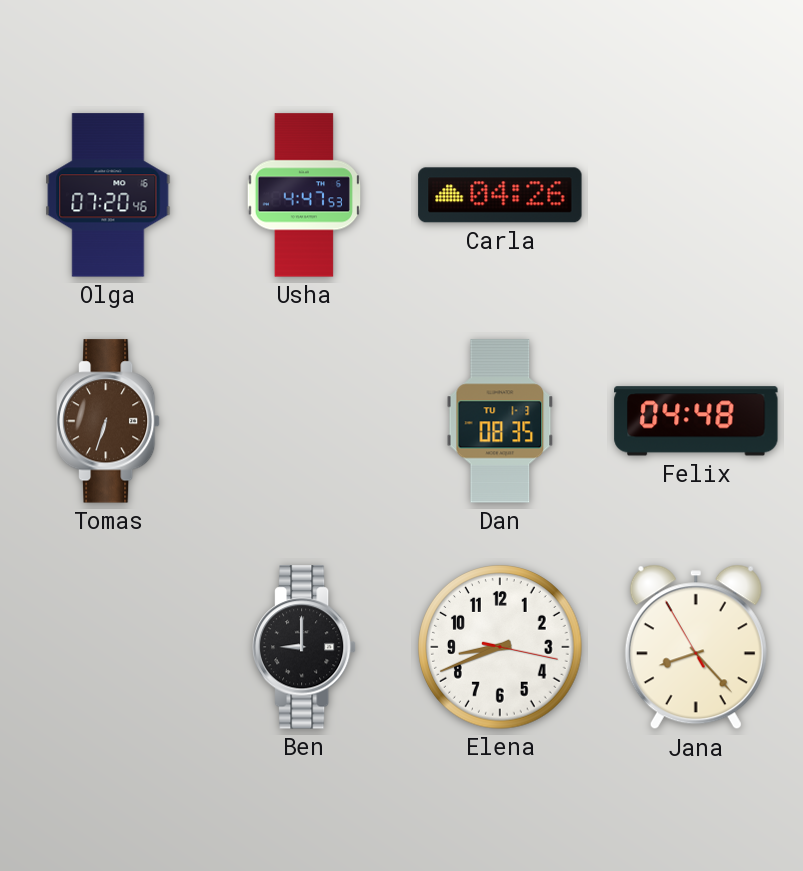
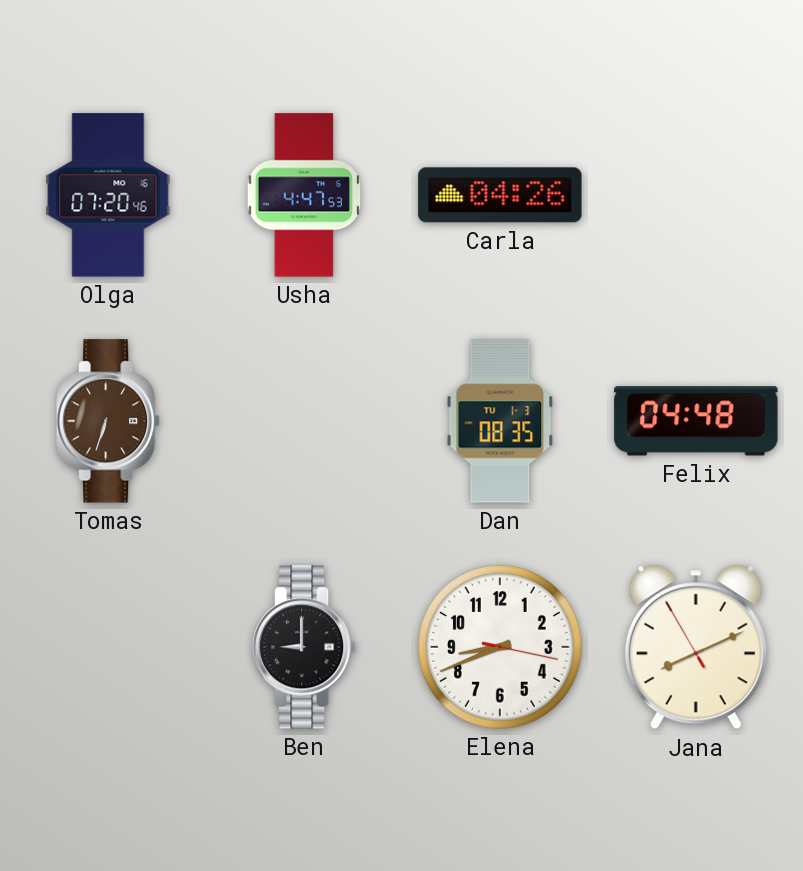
Jana: 8:22 -> 8:10 (696, 647)
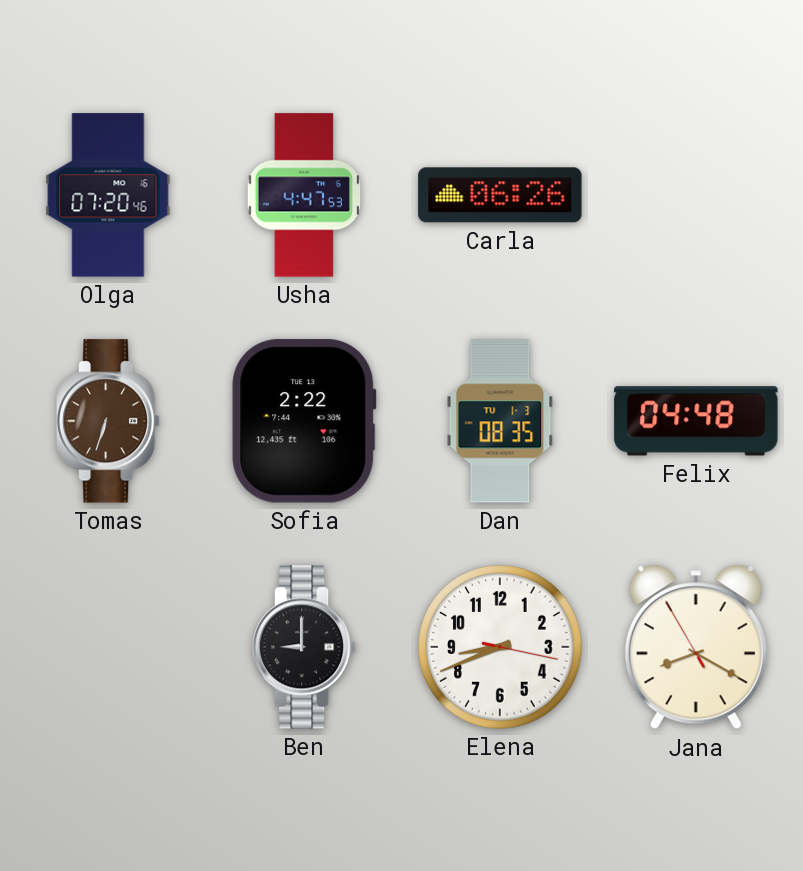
Carla: 04:26 -> 06:26 (500, 195)
Sofia: none -> 2:22 (304, 421)
Jana: 8:10 -> 8:19 (696, 647)
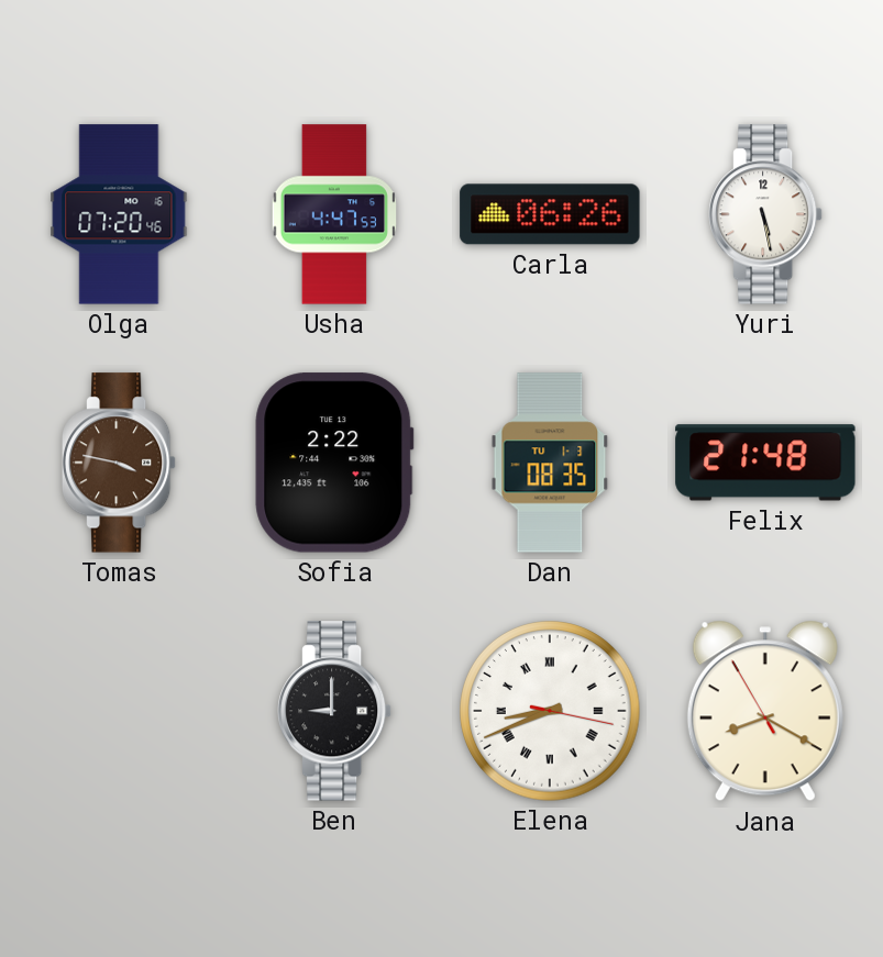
Yuri: none -> 5:28 (765, 214)
Tomas: 6:33 -> 3:47 (119, 463)
Felix: 04:48 -> 21:48 (765, 463)
Elena numerals: Arabic -> Roman (550, 711)
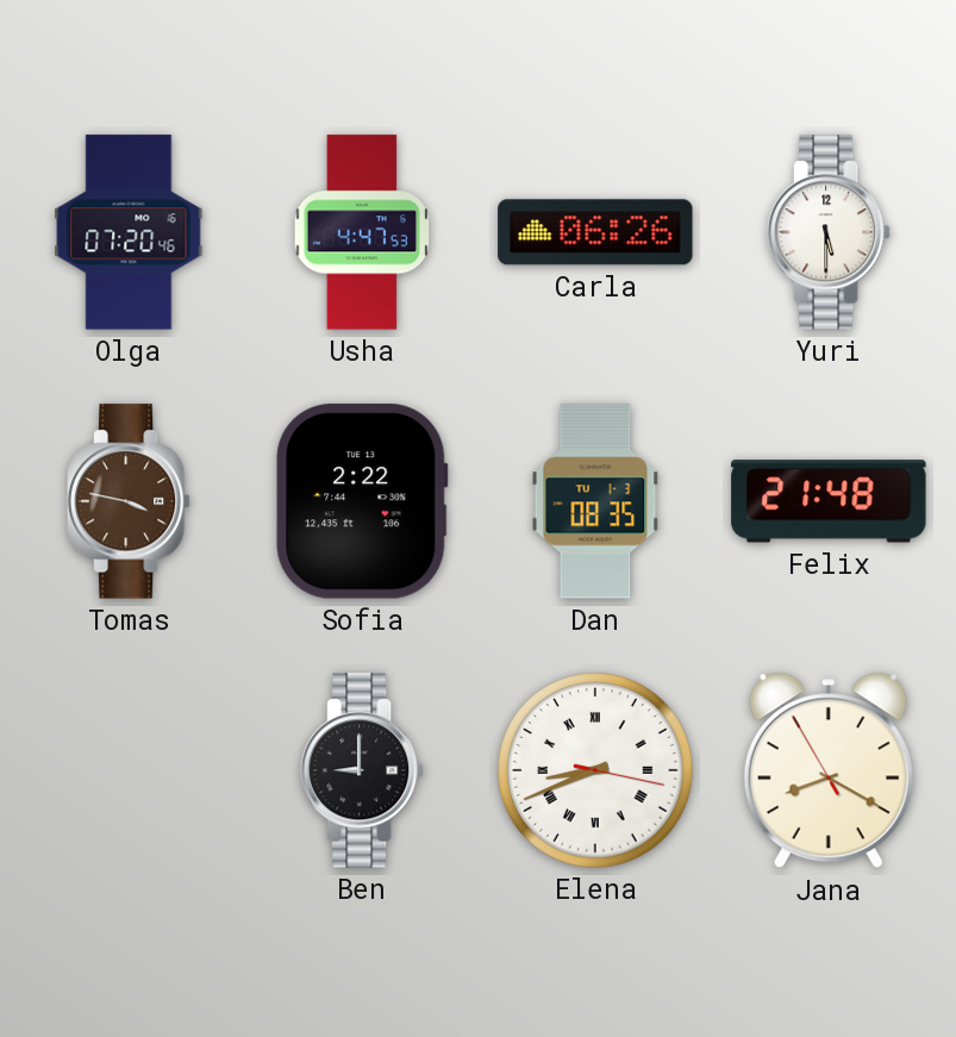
Yuri: 5:28 -> 5:30 (829, 232)
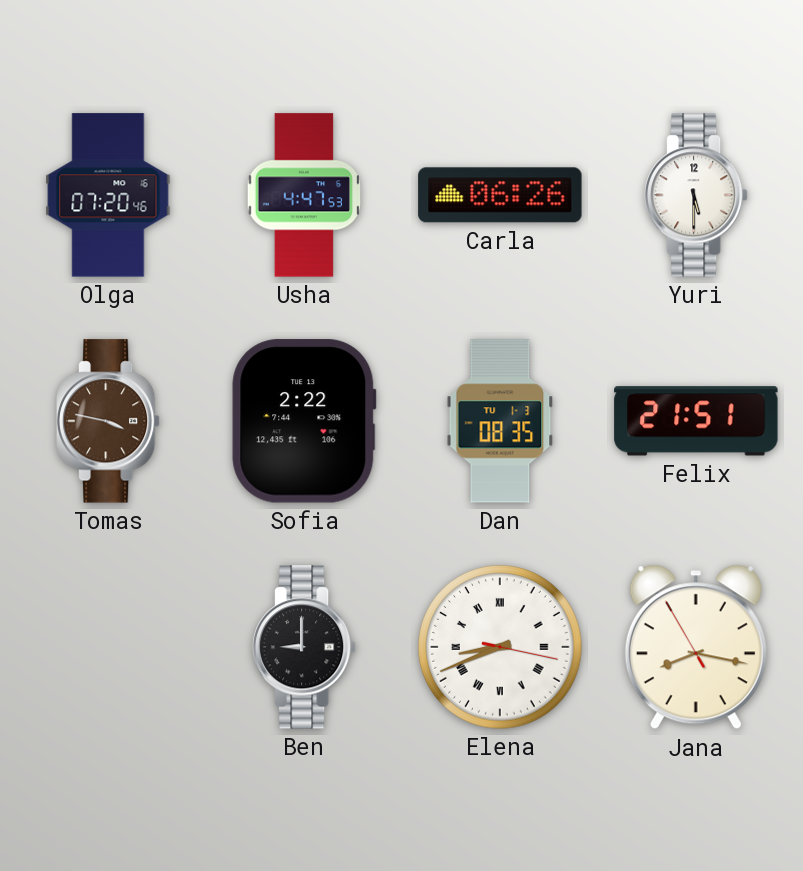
Felix: 21:48 -> 21:51 (696, 421)
Jana: 8:19 -> 8:16 (696, 647)
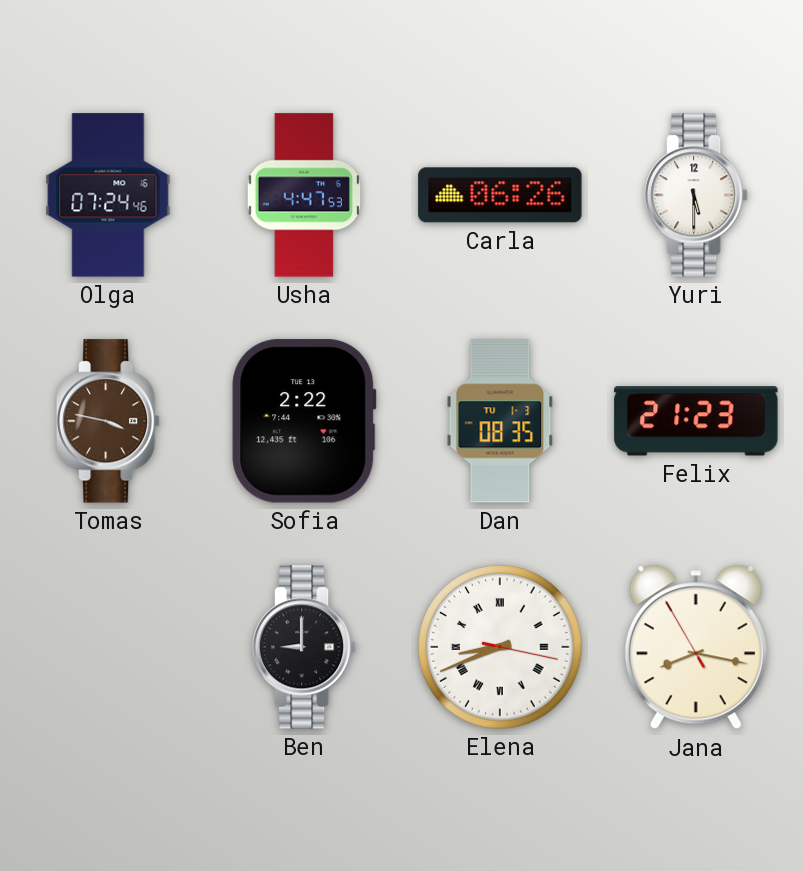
Olga: 07:20 -> 07:24 (108, 195)
Felix: 21:51 -> 21:23 (696, 421)
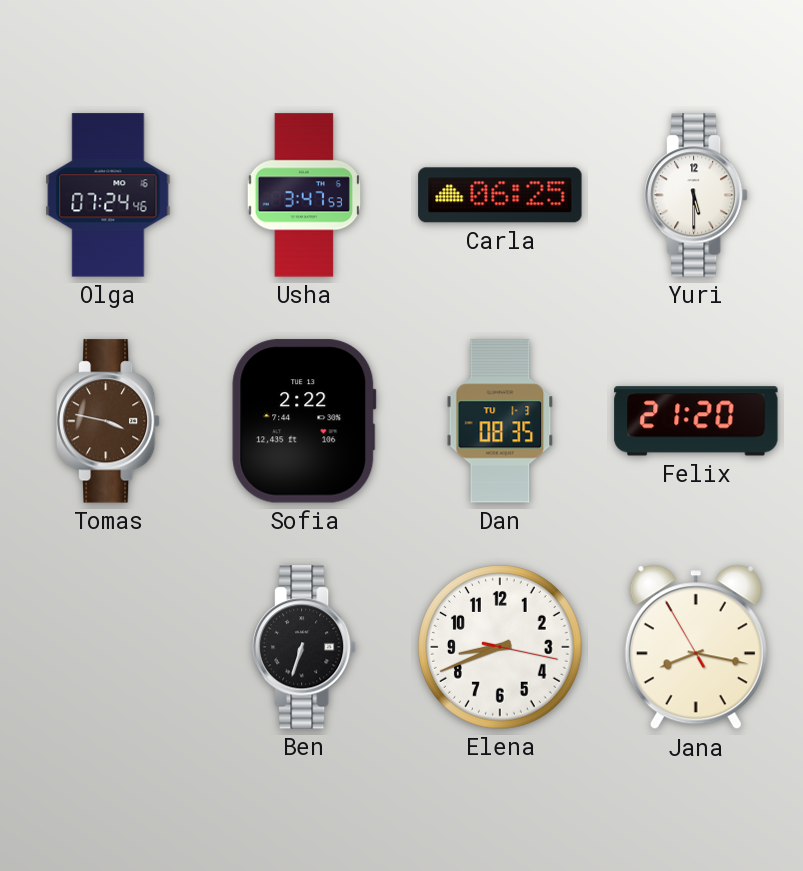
Usha: 4:47 -> 3:47 (303, 195)
Carla: 06:26 -> 06:25 (500, 195)
Felix: 21:23 -> 21:20 (696, 421)
Ben: 9:00 -> 6:33 (304, 647)
Elena numerals: Roman -> Arabic (500, 647)
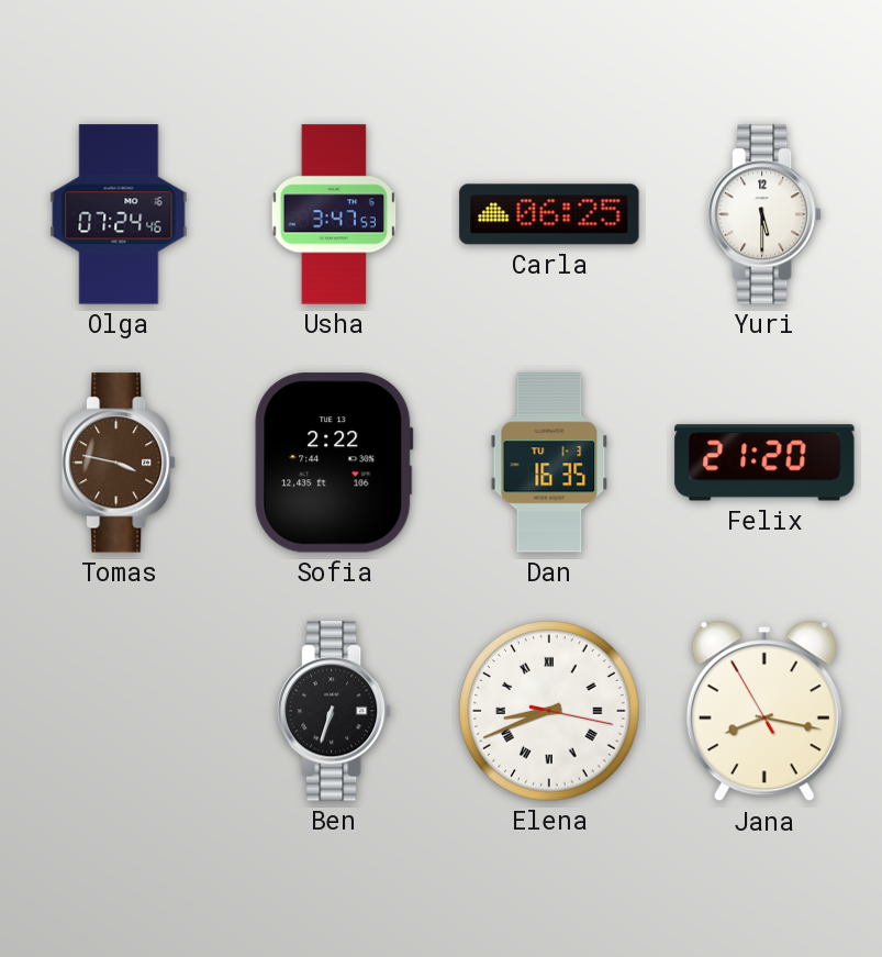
Dan: 08:35 -> 16:35 (549, 463)
Elena numerals: Arabic -> Roman (549, 711)
